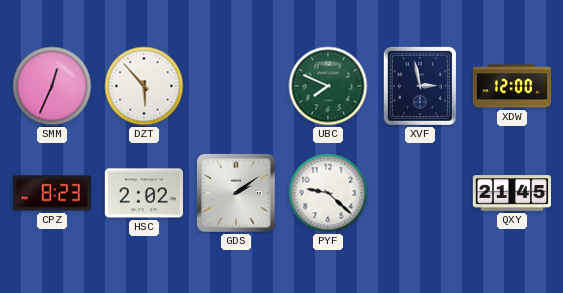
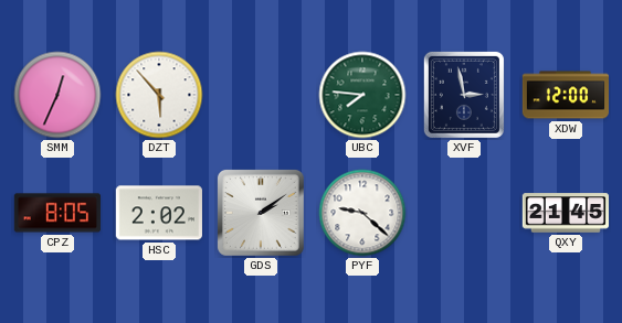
UBC: 7:49 -> 7:46 (362, 95)
CPZ: 8:23 -> 8:05 (57, 213)
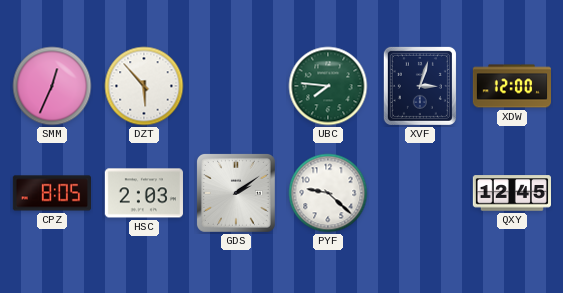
XVF: 2:58 -> 3:03 (420, 86)
HSC: 2:02 -> 2:03 (144, 193)
QXY: 21:45 -> 12:45 (511, 193)
